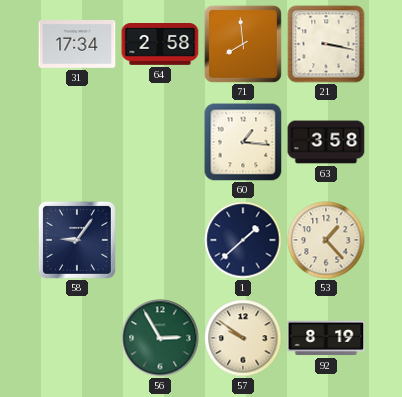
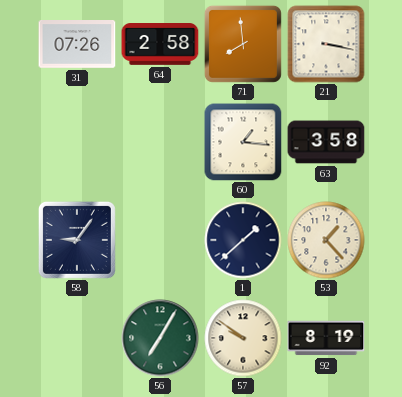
31: 17:34 -> 07:26 (77, 45)
56: 2:55 -> 7:05 (160, 338)
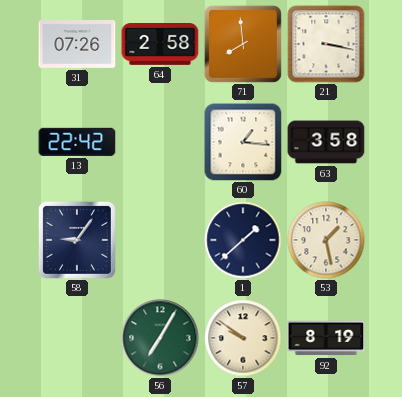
13: none -> 22:42 (77, 142)
53: 1:23 -> 1:28 (326, 240)
